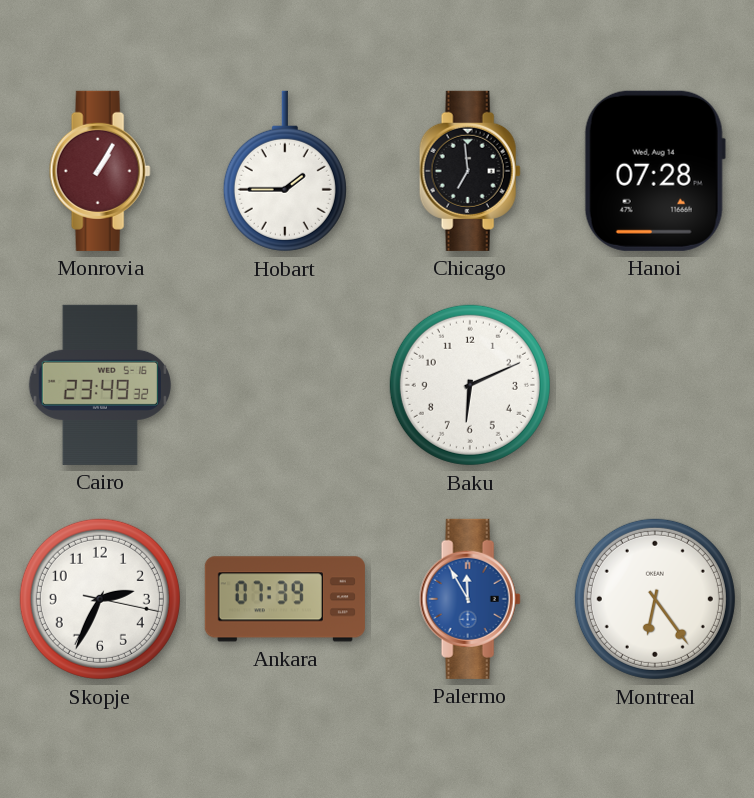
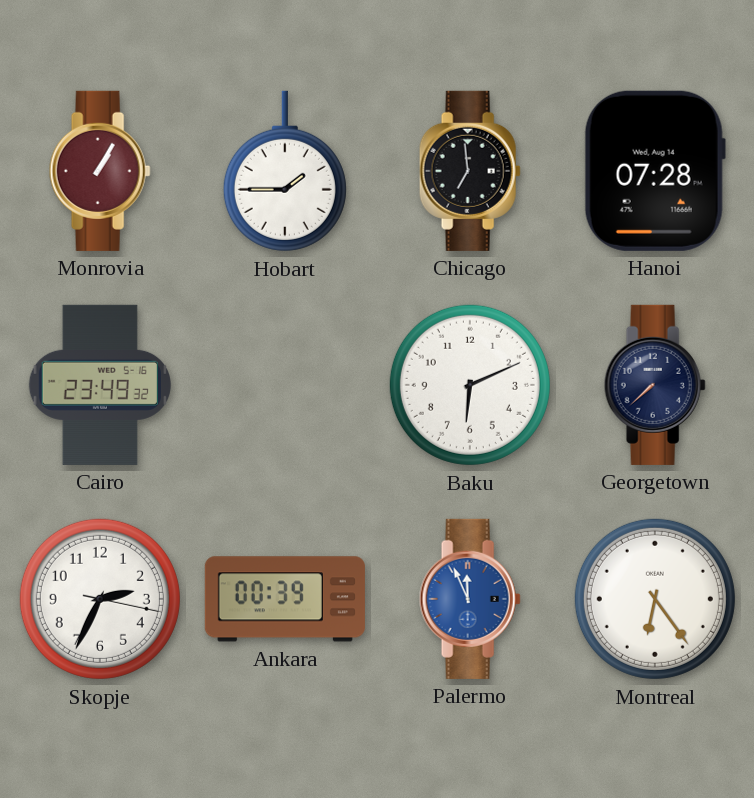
Georgetown: none -> 7:38 (655, 385)
Ankara: 07:39 -> 00:39 (285, 599)
Palermo: 11:55 -> 11:56 (470, 599)
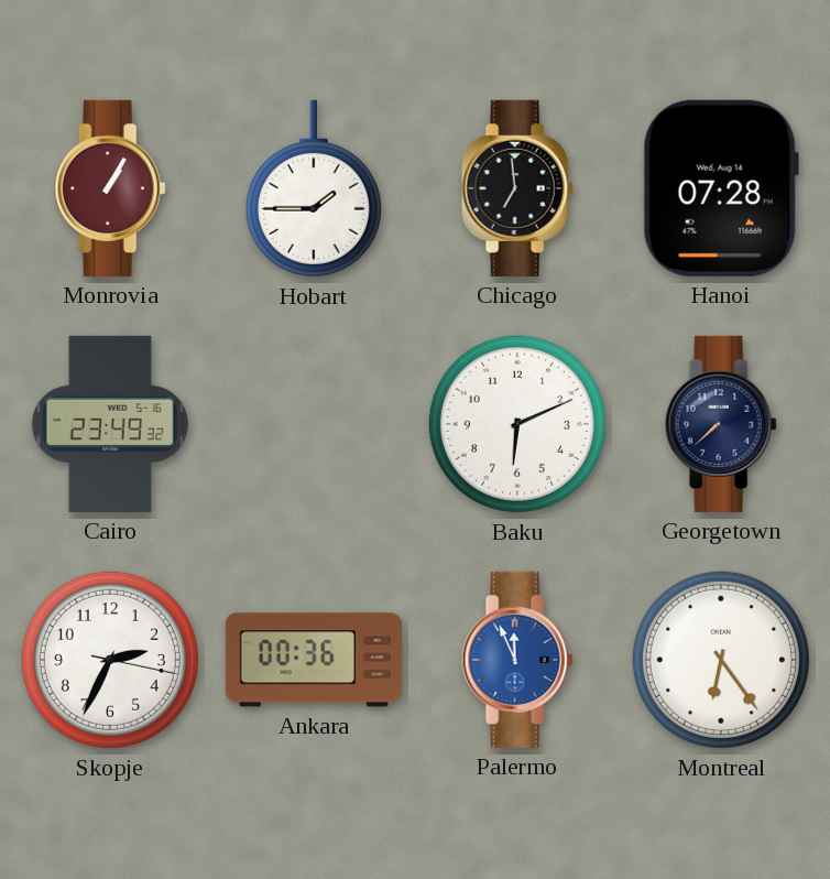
Ankara: 00:39 -> 00:36 (314, 660)
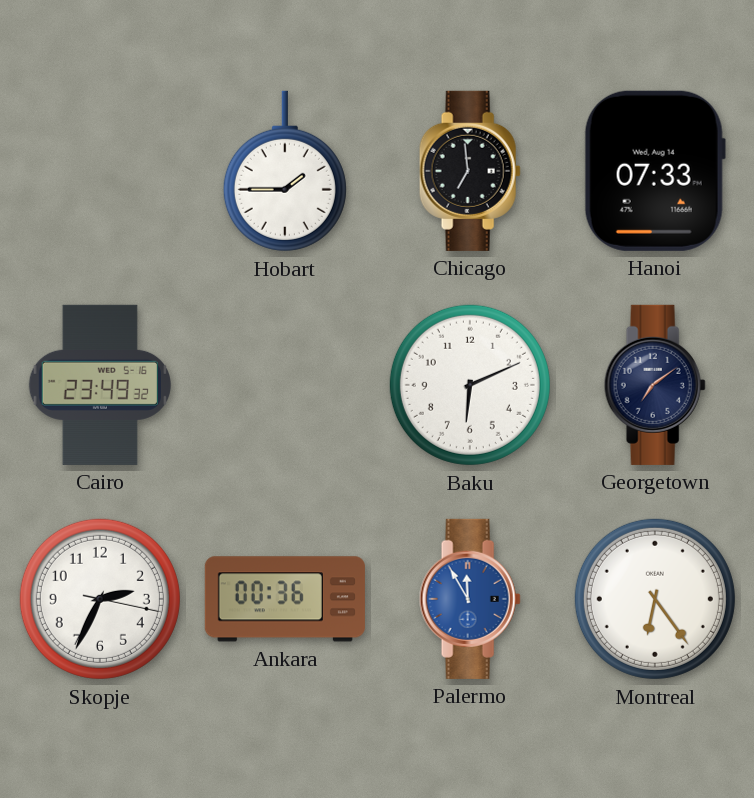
Monrovia: 1:05 -> none (110, 188)
Hanoi: 07:28 -> 07:33 (655, 171)
Georgetown: 7:38 -> 7:09 (655, 385)
Palermo: 11:56 -> 11:55 (470, 599)
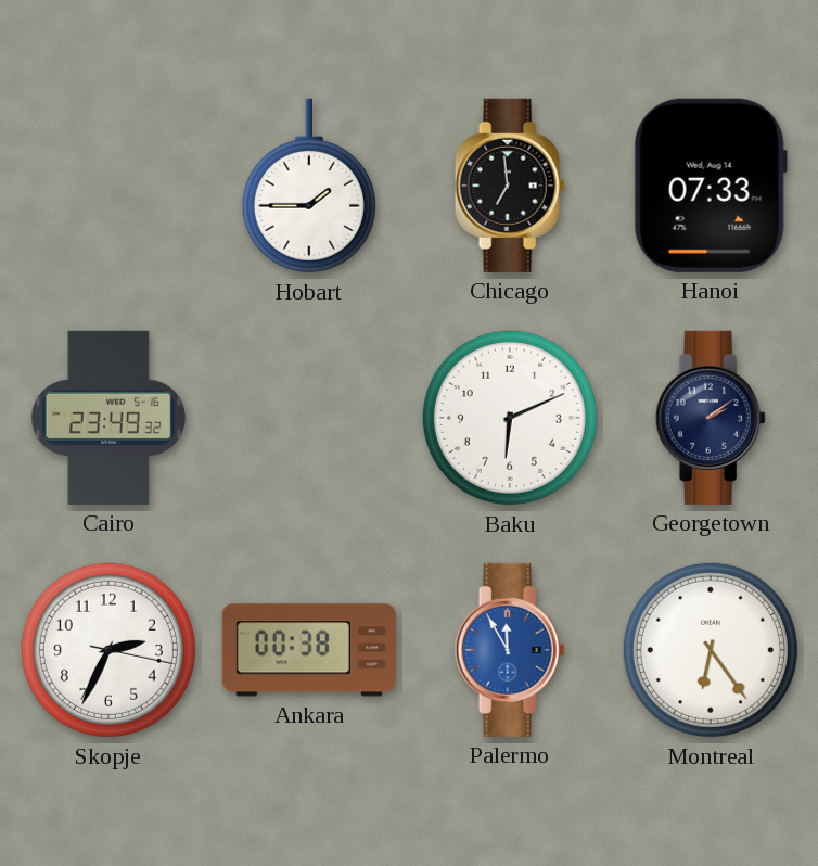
Georgetown: 7:09 -> 2:09 (711, 418)
Ankara: 00:36 -> 00:38 (309, 650)
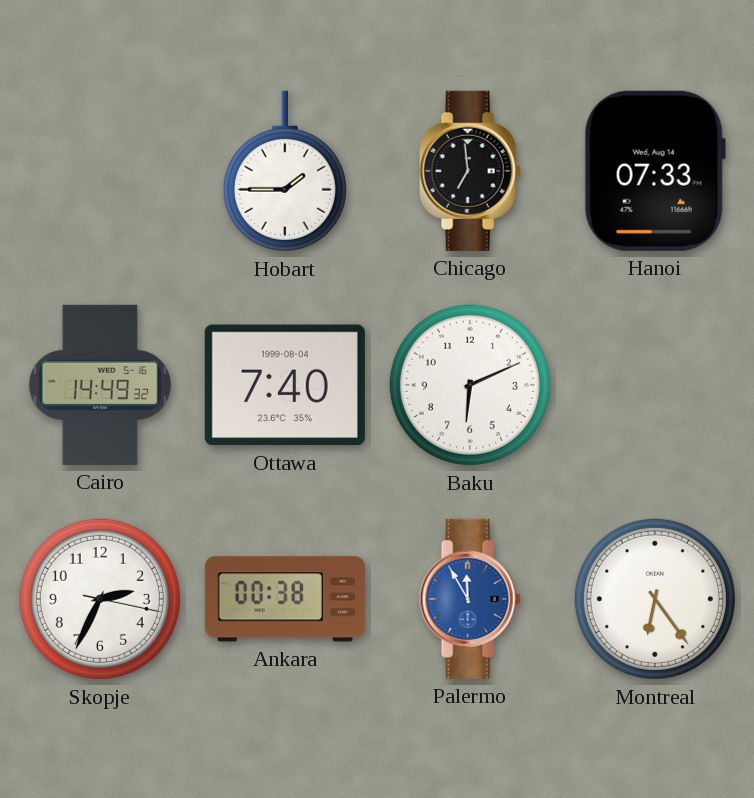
Cairo: 23:49 -> 14:49 (100, 385)
Ottawa: none -> 7:40 (285, 385)
Georgetown: 2:09 -> none (711, 418)
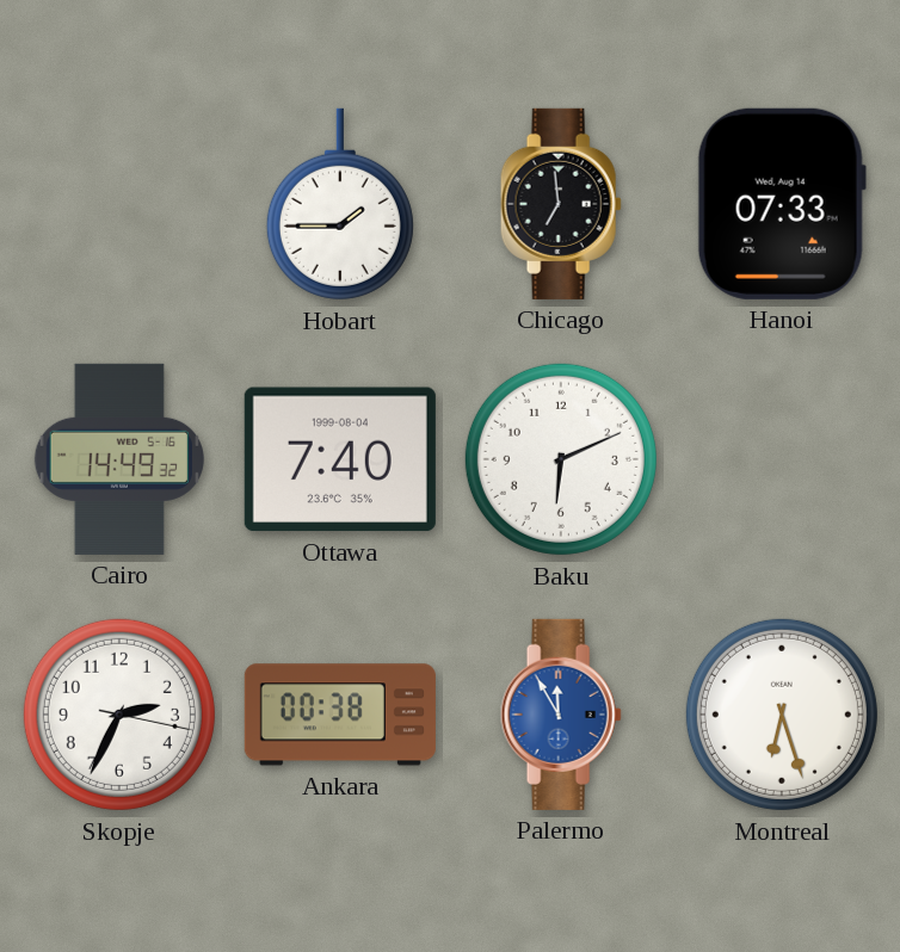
Montreal: 6:24 -> 6:27 (782, 715)
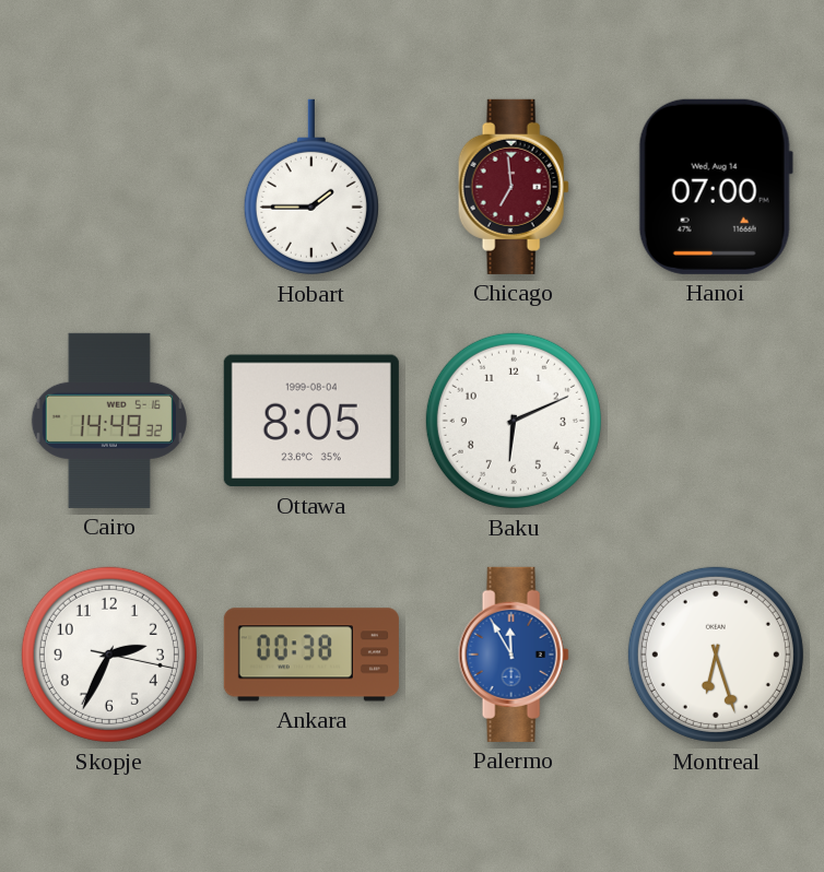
Chicago dial: black -> burgundy (514, 187)
Hanoi: 07:33 -> 07:00 (716, 187)
Ottawa: 7:40 -> 8:05 (311, 421)
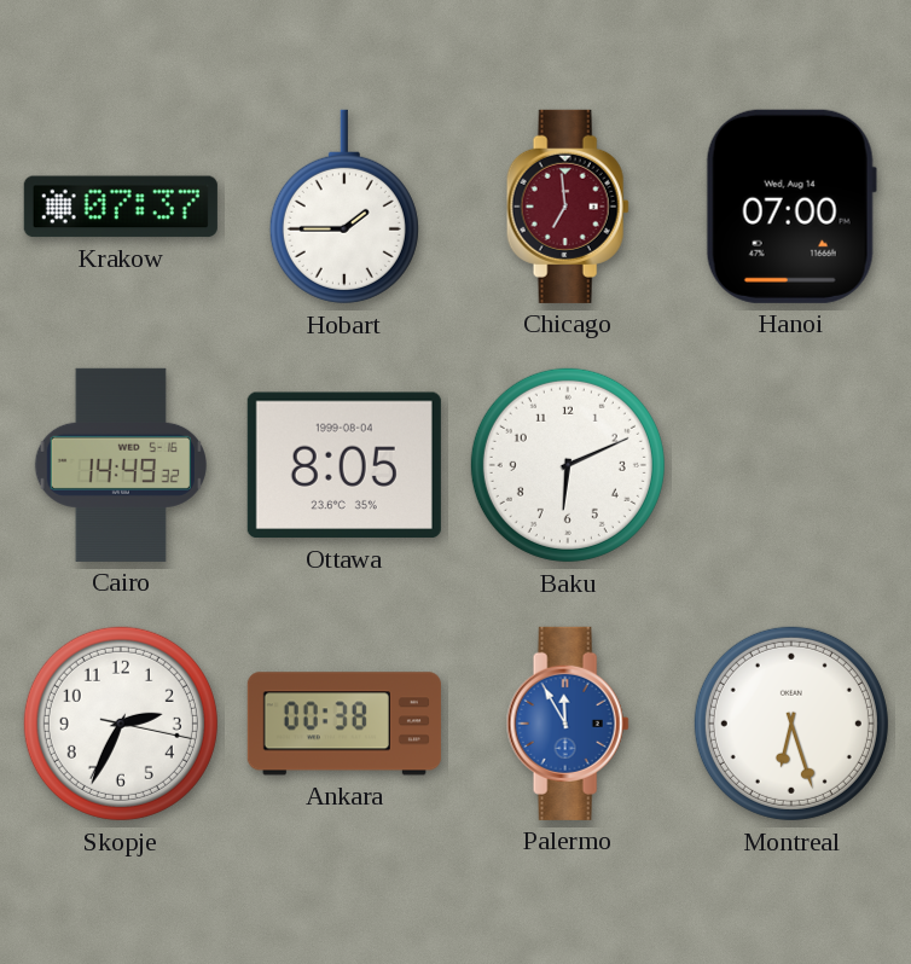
Krakow: none -> 07:37 (121, 207)
